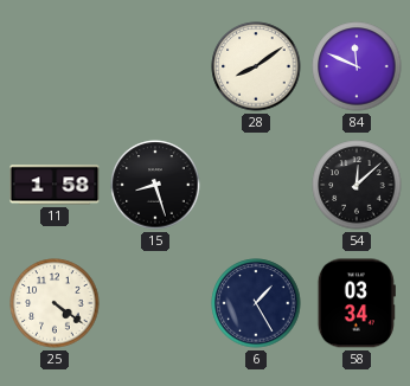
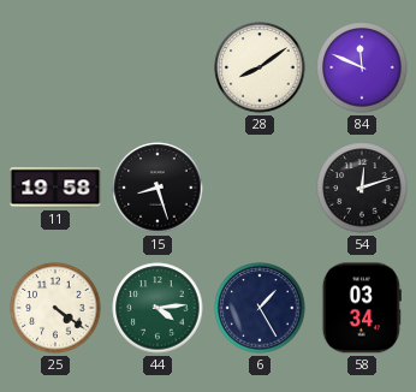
11: 1:58 -> 19:58 (55, 188)
54: 12:08 -> 12:12 (362, 188)
44: none -> 4:14 (158, 308)
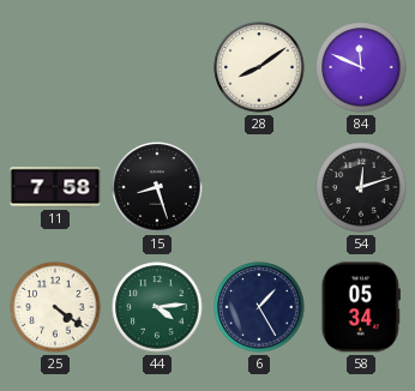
11: 19:58 -> 7:58 (55, 187)
58: 03:34 -> 05:34 (361, 307)
